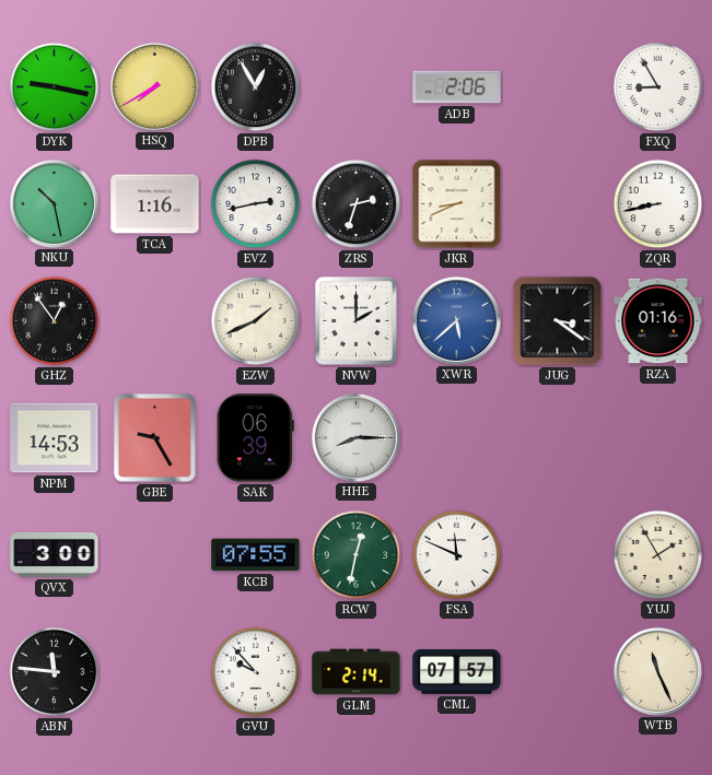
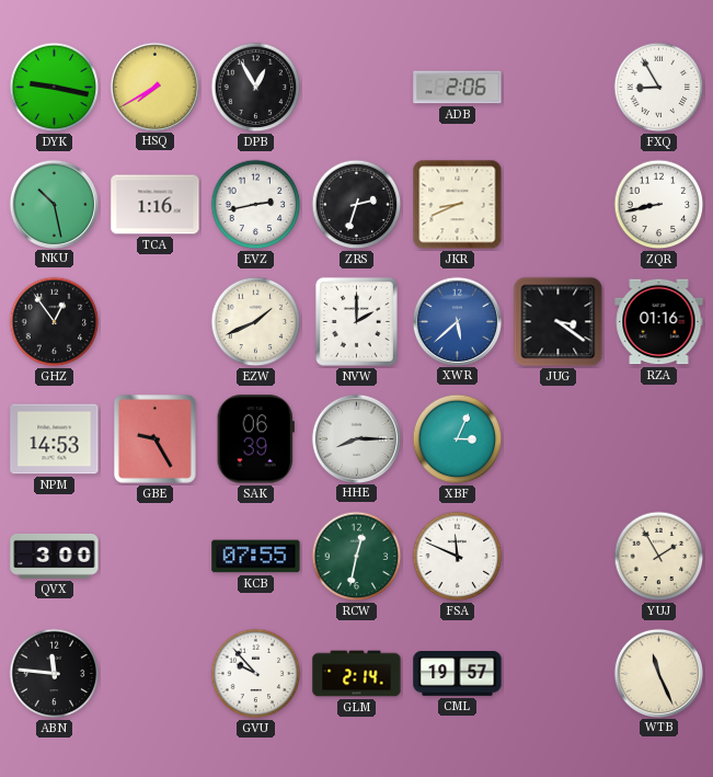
XBF: none -> 3:04 (458, 439)
CML: 07:57 -> 19:57 (458, 674)
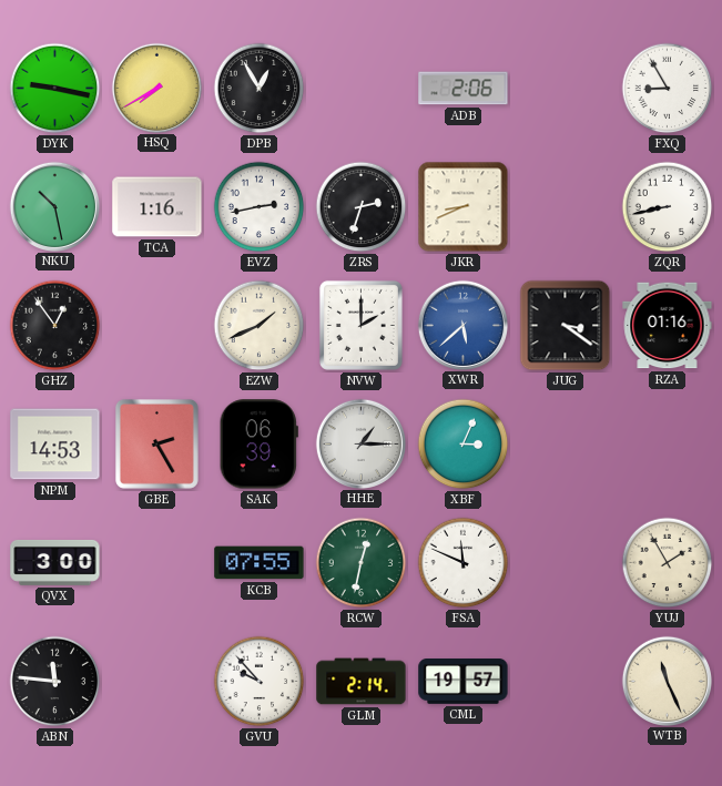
GBE: 9:25 -> 2:25 (156, 443)
HHE: 8:15 -> 1:15 (360, 443)
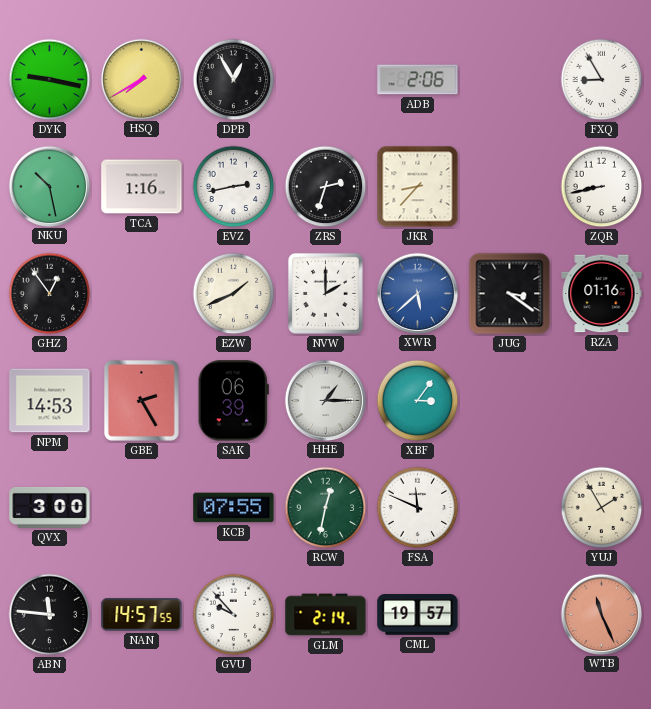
JKR: 8:41 -> 8:37 (418, 187)
XBF: 3:04 -> 3:06 (418, 401)
NAN: none -> 14:57 (142, 615)
WTB dial: cream -> salmon (601, 614)
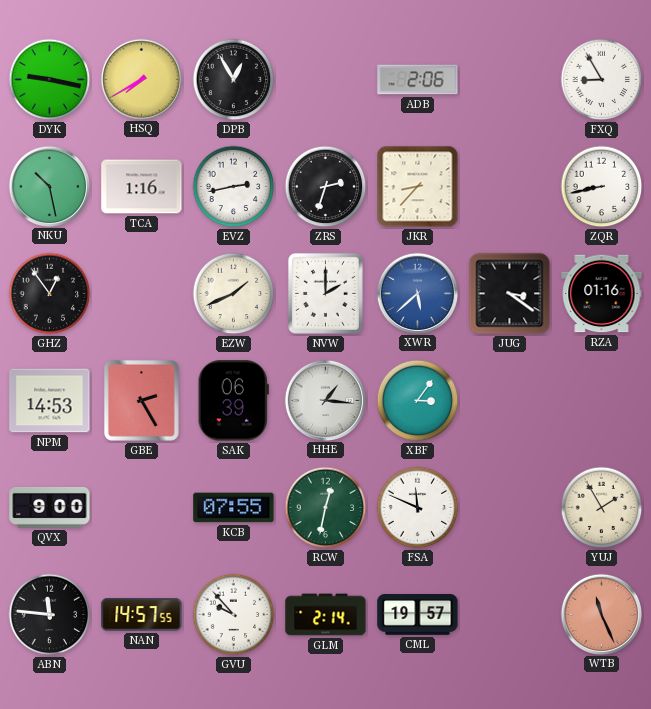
HHE: 1:15 -> 1:16 (325, 400)
QVX: 3:00 -> 9:00 (50, 507)
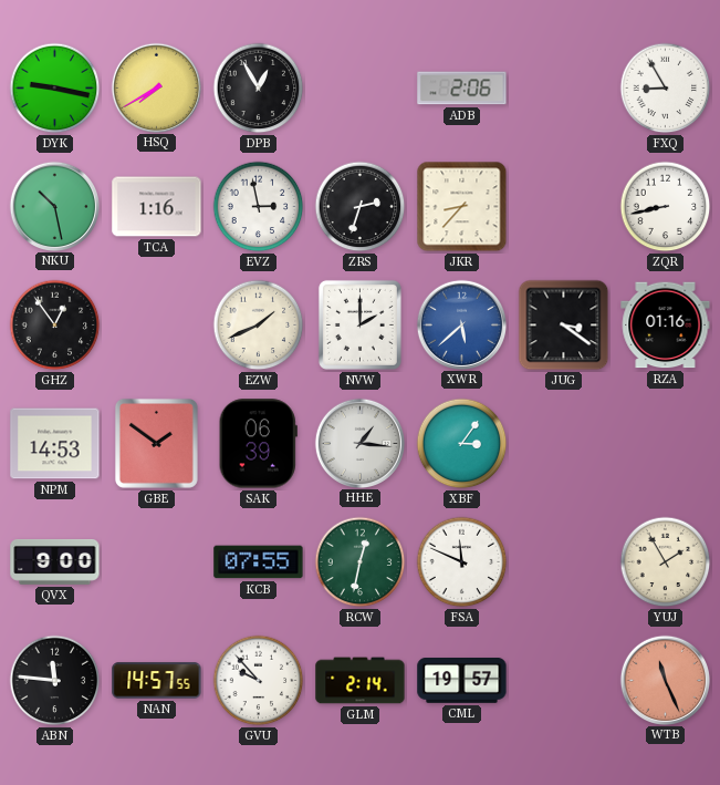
EVZ: 2:43 -> 2:58 (259, 207)
GBE: 2:25 -> 1:51 (156, 443)
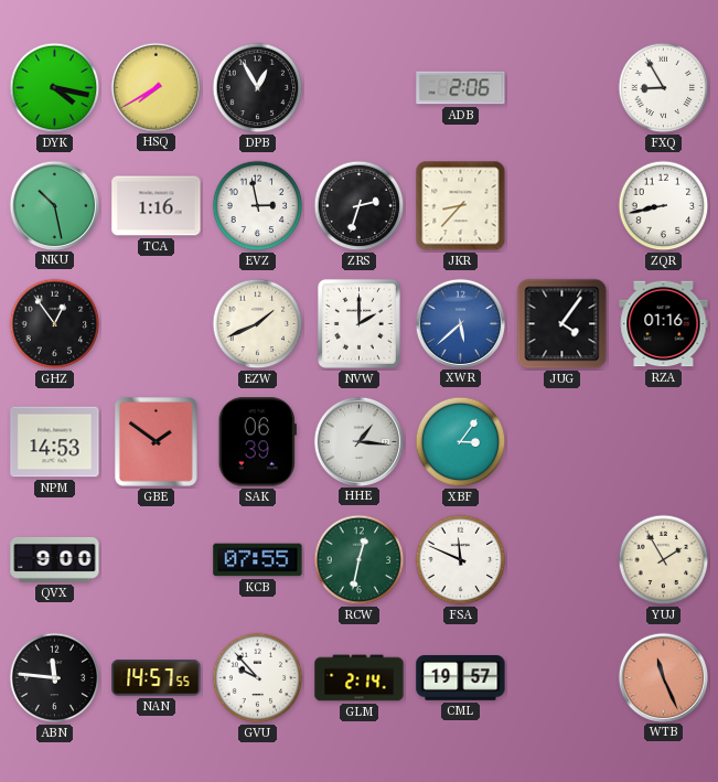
DYK: 9:17 -> 4:17 (55, 88)
JUG: 3:21 -> 4:06 (562, 324)
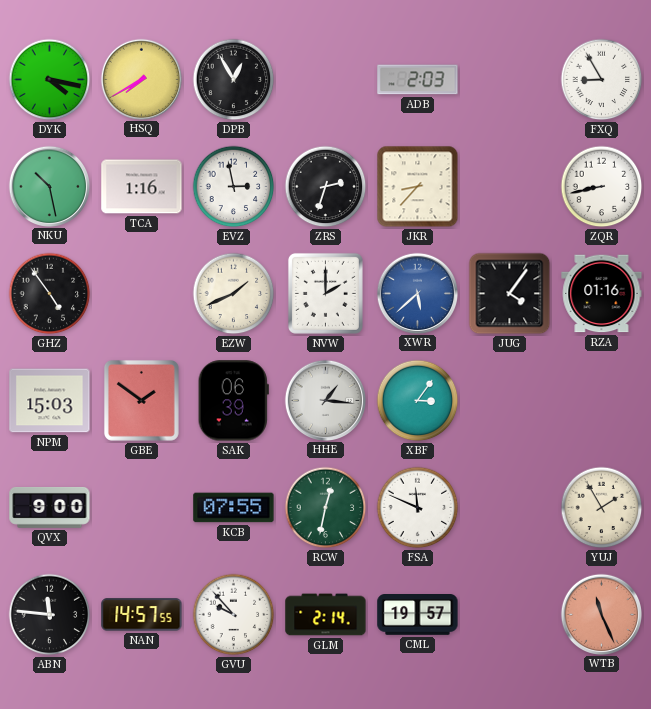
ADB: 2:06 -> 2:03 (418, 80)
GHZ: 12:54 -> 4:54 (50, 294)
NPM: 14:53 -> 15:03 (50, 401)
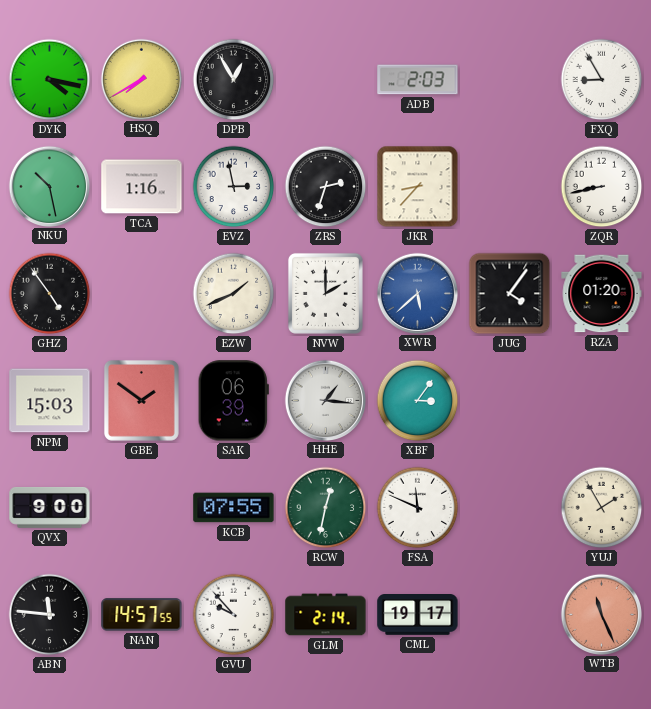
RZA: 01:16 -> 01:20 (602, 294)
CML: 19:57 -> 19:17 (418, 615)
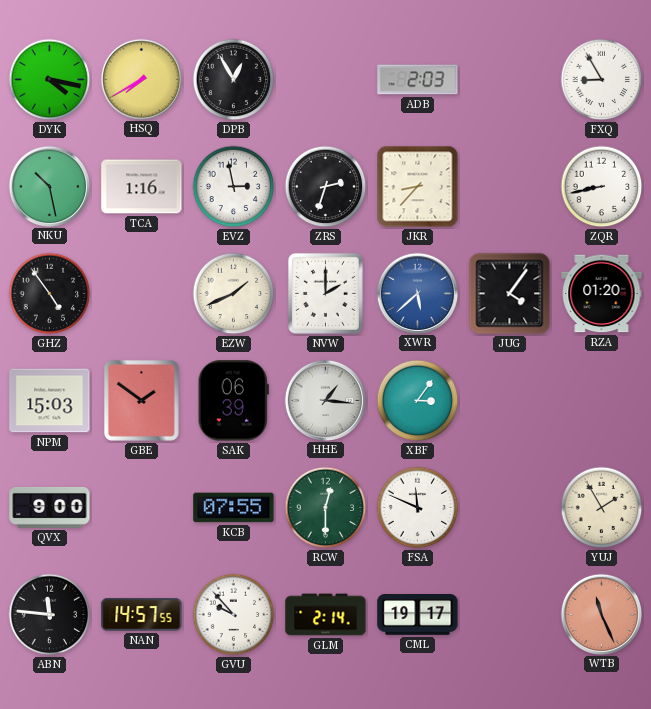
RCW: 12:32 -> 12:30 (326, 508)
